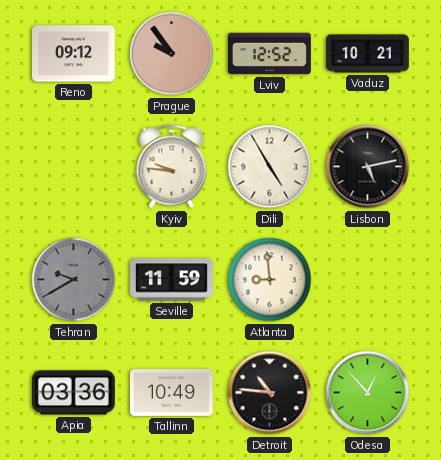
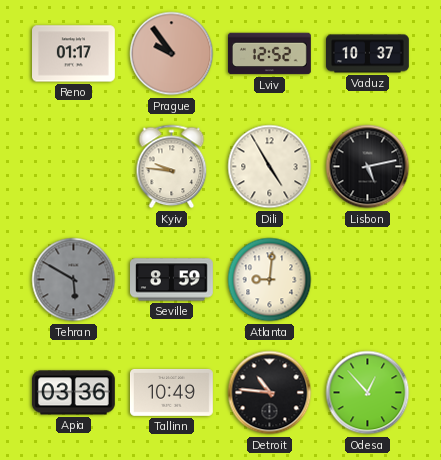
Reno: 09:12 -> 01:17 (74, 54)
Vaduz: 10:21 -> 10:37 (368, 54)
Tehran: 9:40 -> 5:50 (74, 280)
Seville: 11:59 -> 8:59 (172, 280)
Atlanta: 8:59 -> 9:01 (270, 280)
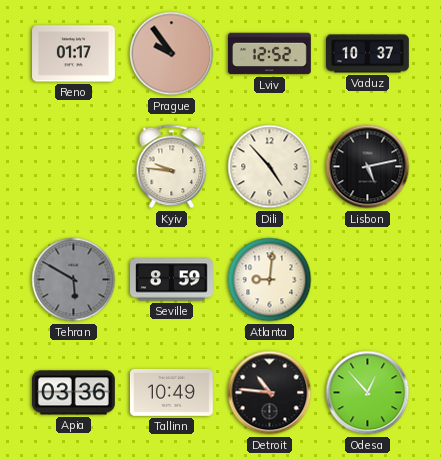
Dili: 4:55 -> 4:53 (270, 167)
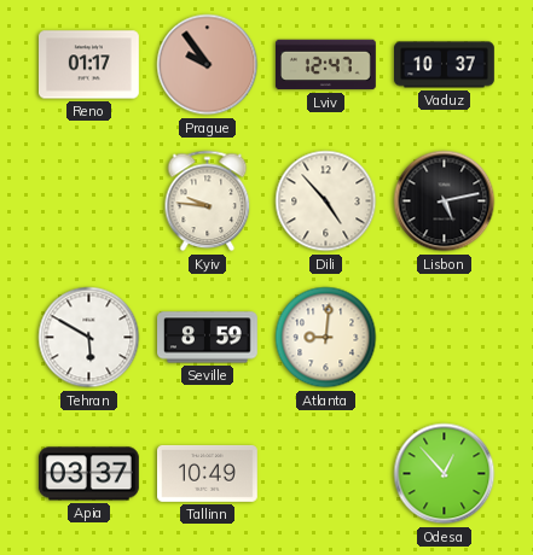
Lviv: 12:52 -> 12:47 (326, 65)
Tehran dial: grey -> white (89, 338)
Apia: 03:36 -> 03:37 (88, 474)
Detroit: 10:46 -> none (270, 393)
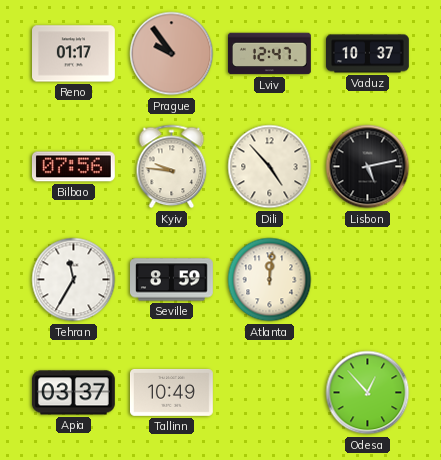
Bilbao: none -> 07:56 (73, 167)
Tehran: 5:50 -> 11:35 (74, 280)
Atlanta: 9:01 -> 12:01 (270, 280)
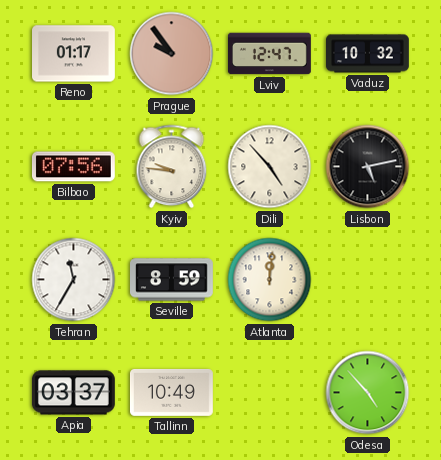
Vaduz: 10:37 -> 10:32 (368, 54)
Odesa: 12:53 -> 4:53 (368, 393)
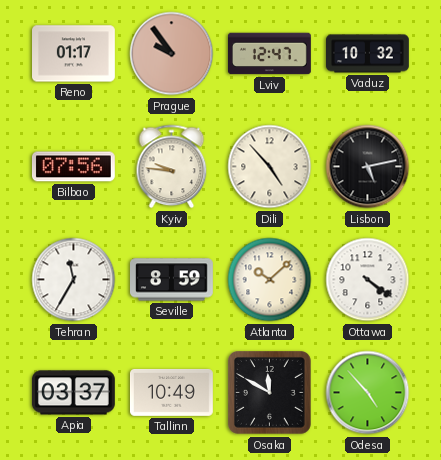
Atlanta: 12:01 -> 10:08 (270, 280)
Ottawa: none -> 4:21 (368, 280)
Osaka: none -> 11:50 (270, 393)
